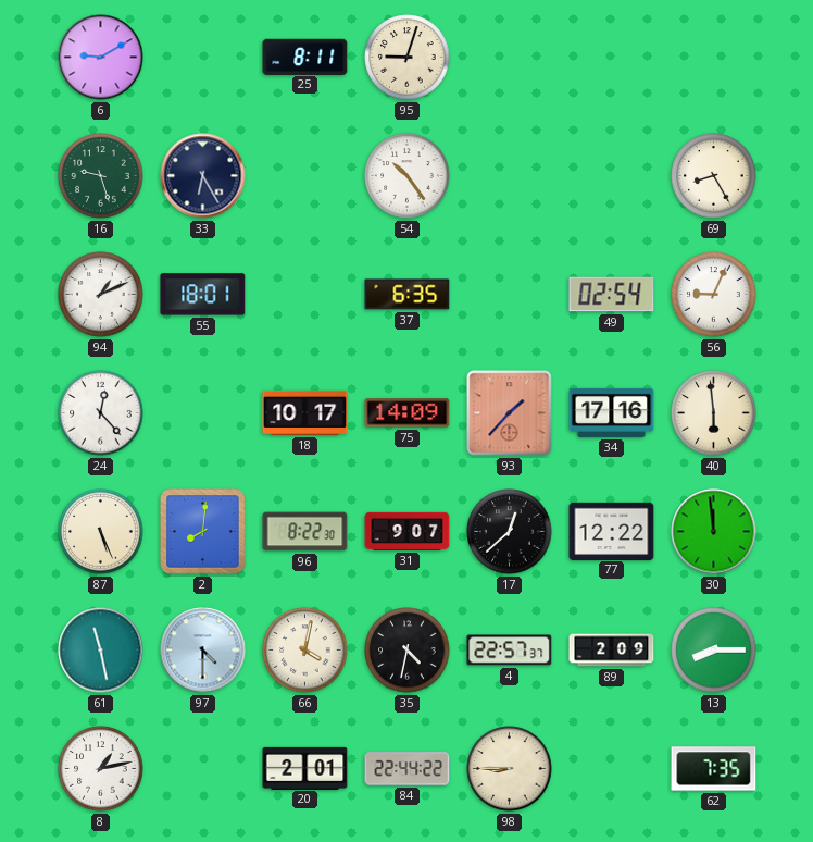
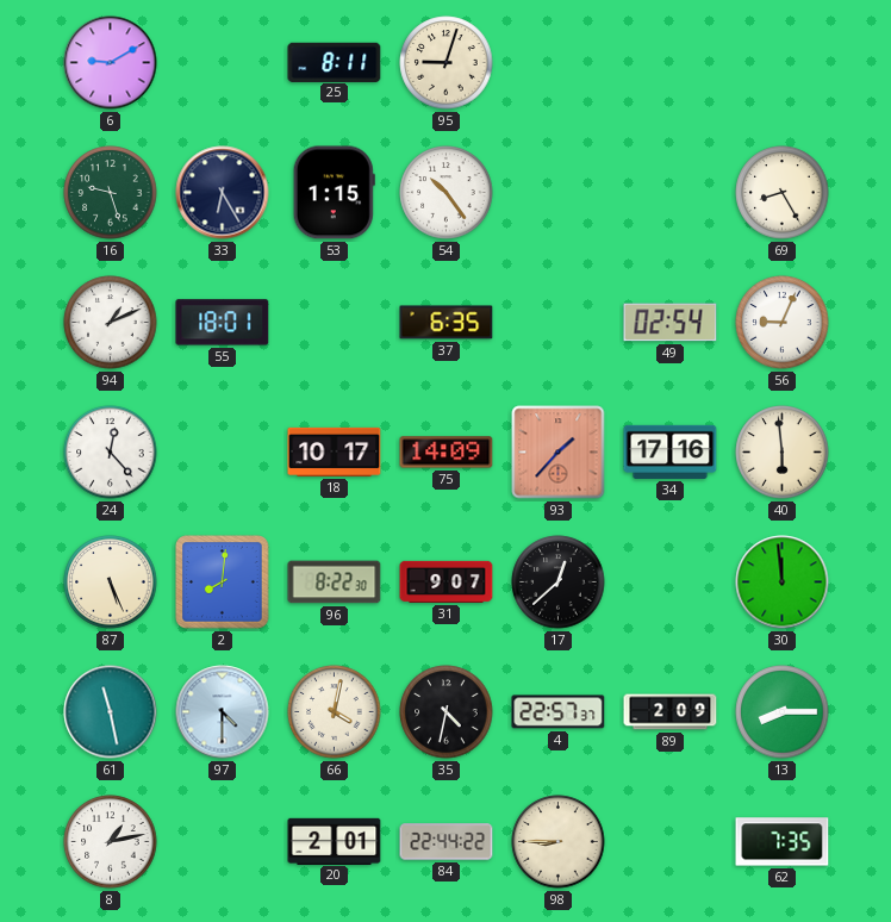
53: none -> 1:15 (334, 193)
77: 12:22 -> none (612, 531)
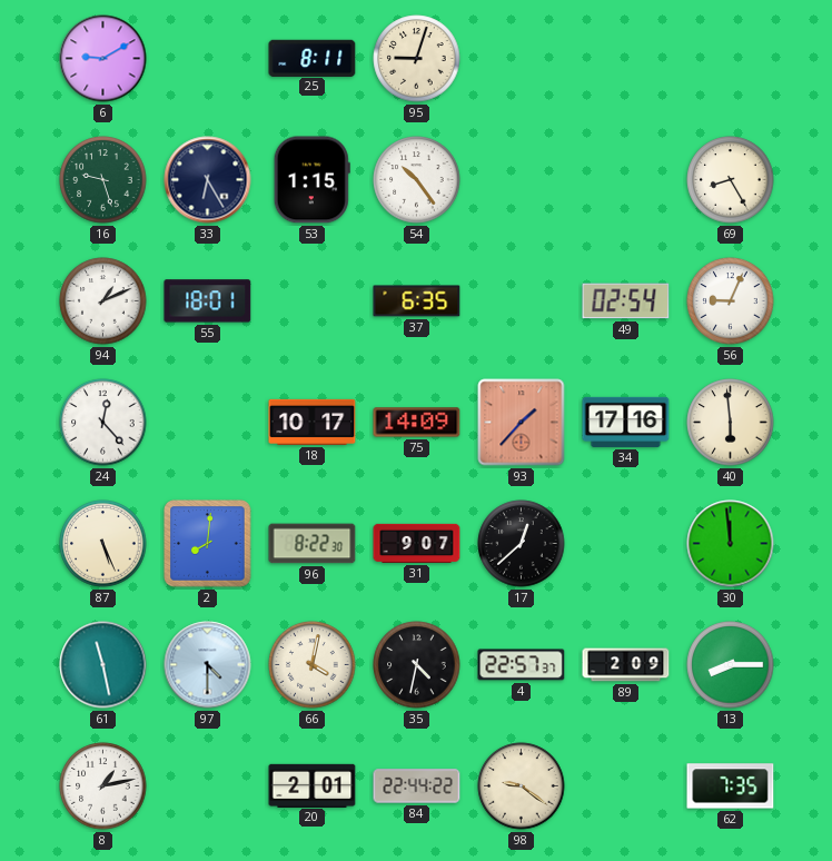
98: 8:45 -> 9:21 (522, 786)
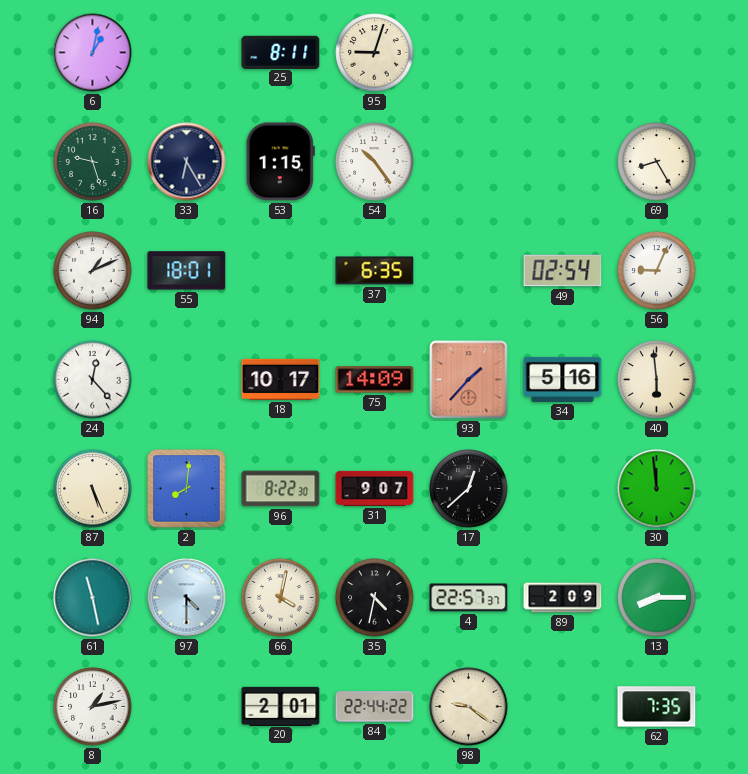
6: 9:10 -> 1:02 (93, 53)
34: 17:16 -> 5:16 (563, 379)
